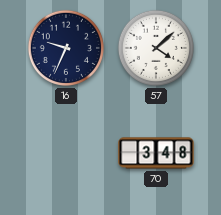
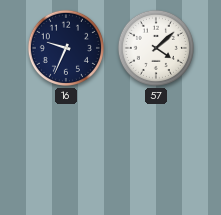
70: 3:48 -> none (156, 153)
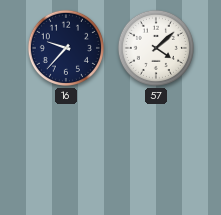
16: 9:34 -> 9:37 (66, 48)
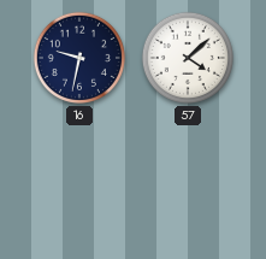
16: 9:37 -> 9:32 (79, 58)
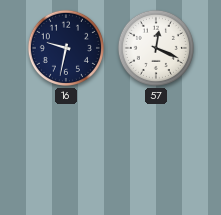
57: 4:08 -> 12:19 (156, 48)
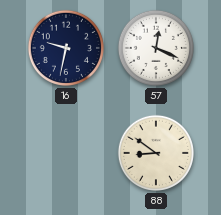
88: none -> 8:51 (156, 153)
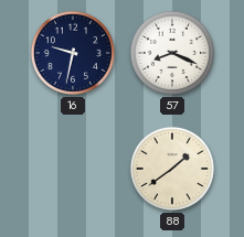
57: 12:19 -> 8:19 (172, 53)
88: 8:51 -> 1:39 (172, 169)
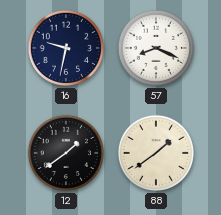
12: none -> 1:39 (66, 153)
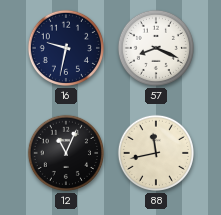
12: 1:39 -> 11:04 (66, 153)
88: 1:39 -> 11:43 (156, 153)
